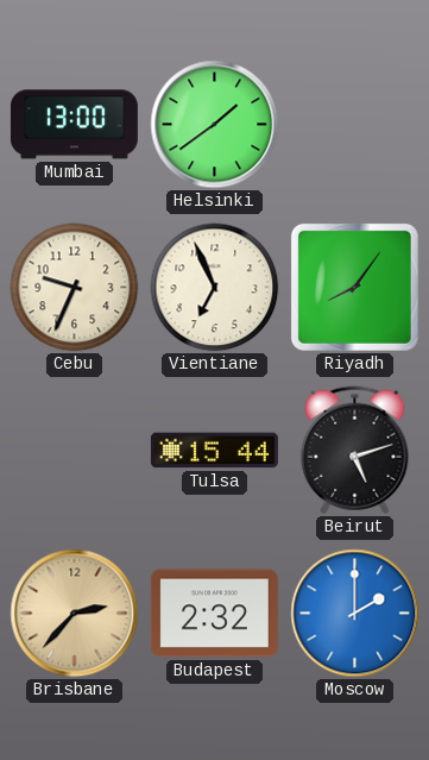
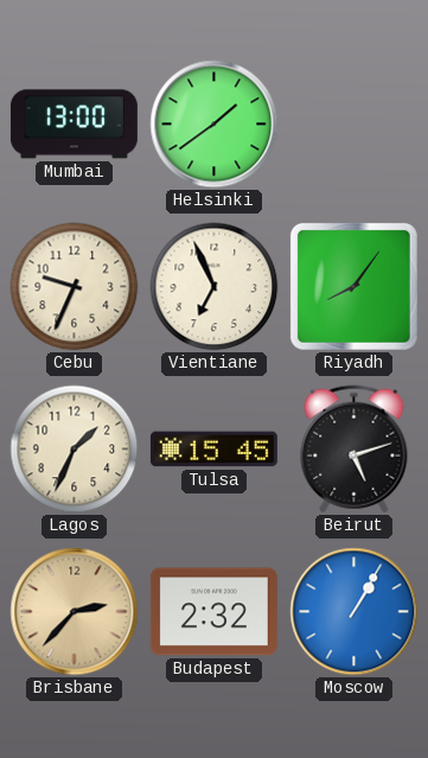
Lagos: none -> 1:34 (75, 450)
Tulsa: 15:44 -> 15:45 (213, 450)
Moscow: 2:00 -> 1:05 (354, 612)
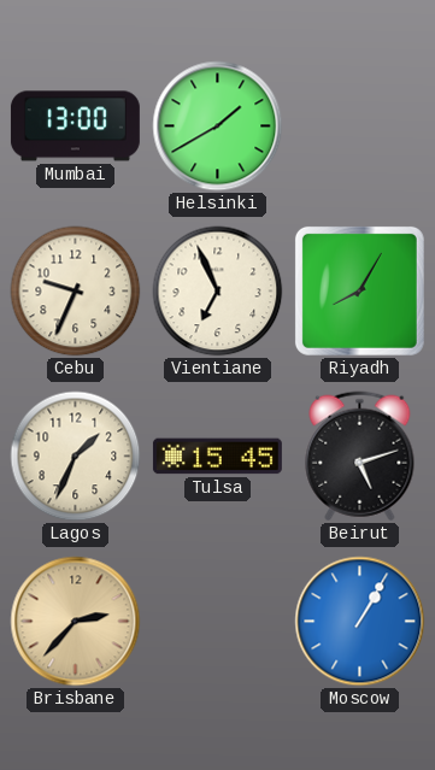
Helsinki: 1:39 -> 1:40 (218, 127)
Riyadh: 8:06 -> 8:05 (359, 290)
Budapest: 2:32 -> none (213, 612)
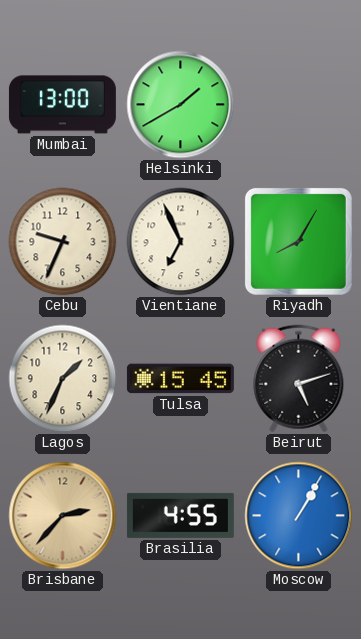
Brasilia: none -> 4:55 (180, 515)
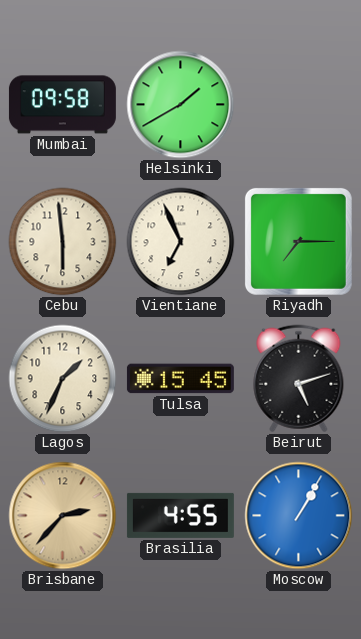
Mumbai: 13:00 -> 09:58 (62, 105)
Cebu: 9:34 -> 5:59 (63, 242)
Riyadh: 8:05 -> 7:15 (298, 241)
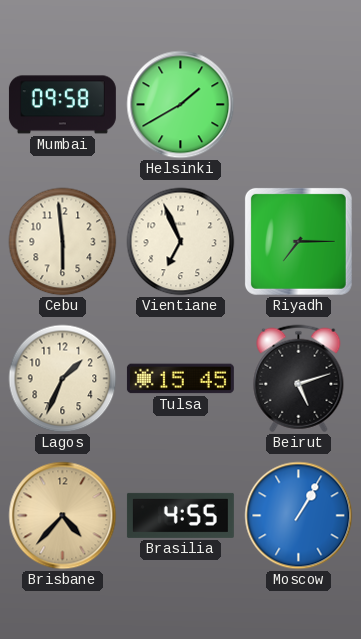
Brisbane: 2:37 -> 4:37 (63, 516)
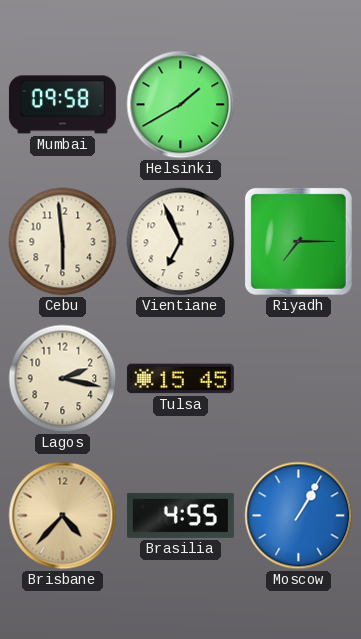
Lagos: 1:34 -> 2:17 (63, 379)
Beirut: 5:12 -> none (299, 379)
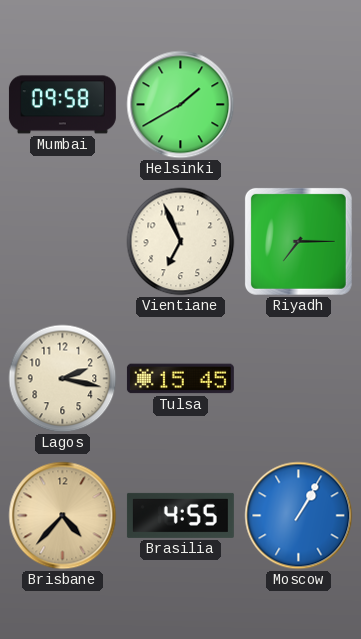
Cebu: 5:59 -> none (63, 242)
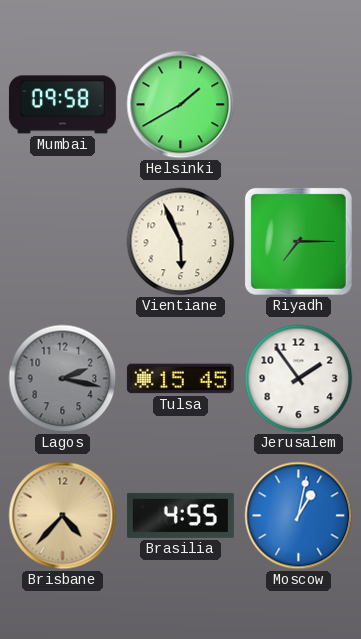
Vientiane: 6:56 -> 5:56 (181, 242)
Lagos dial: cream -> grey (63, 379)
Jerusalem: none -> 1:54 (299, 379)
Moscow: 1:05 -> 1:02 (299, 516)
